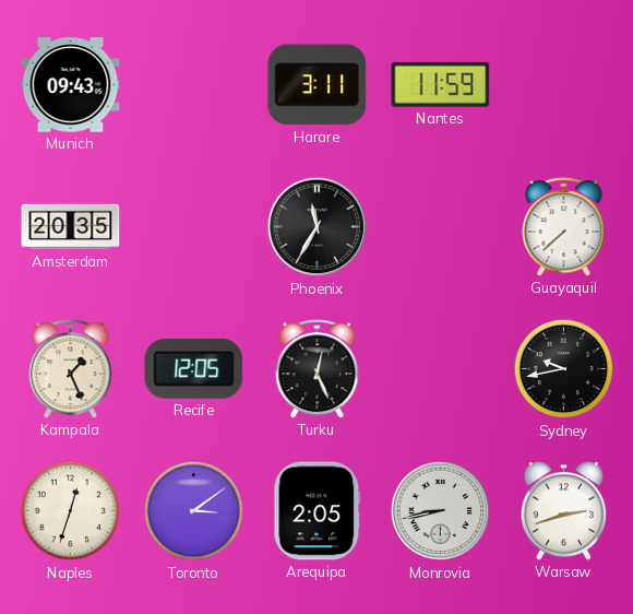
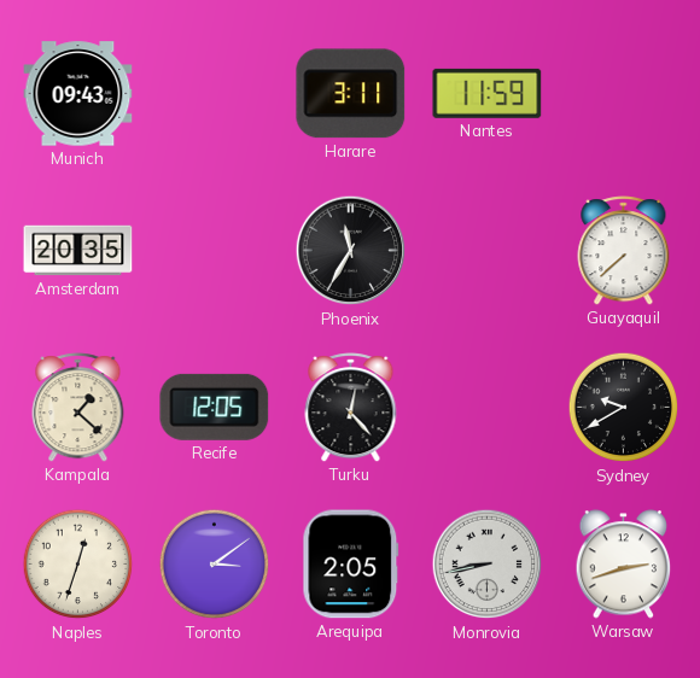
Kampala: 1:26 -> 1:22 (78, 408)
Turku: 12:26 -> 12:23 (351, 408)
Sydney: 9:43 -> 9:40 (624, 408)
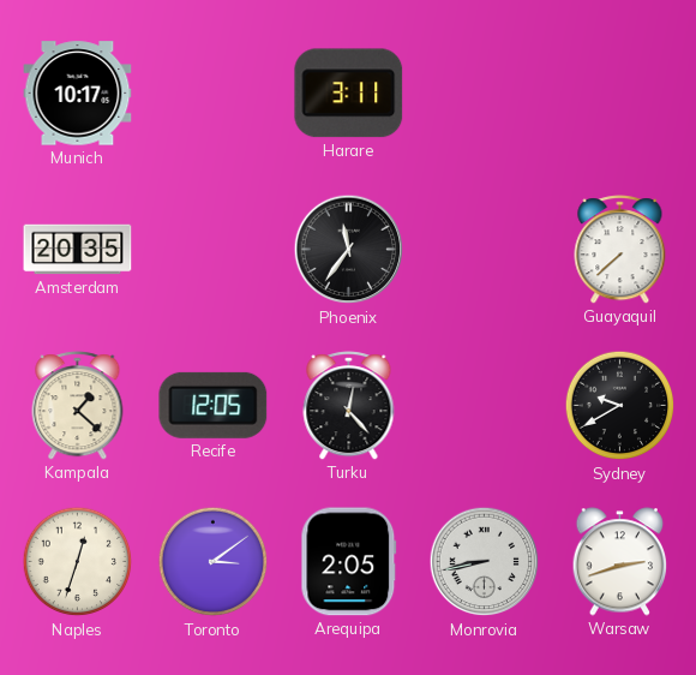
Munich: 09:43 -> 10:17 (78, 94)
Nantes: 11:59 -> none (488, 93)
Phoenix: 11:35 -> 11:36 (349, 250)
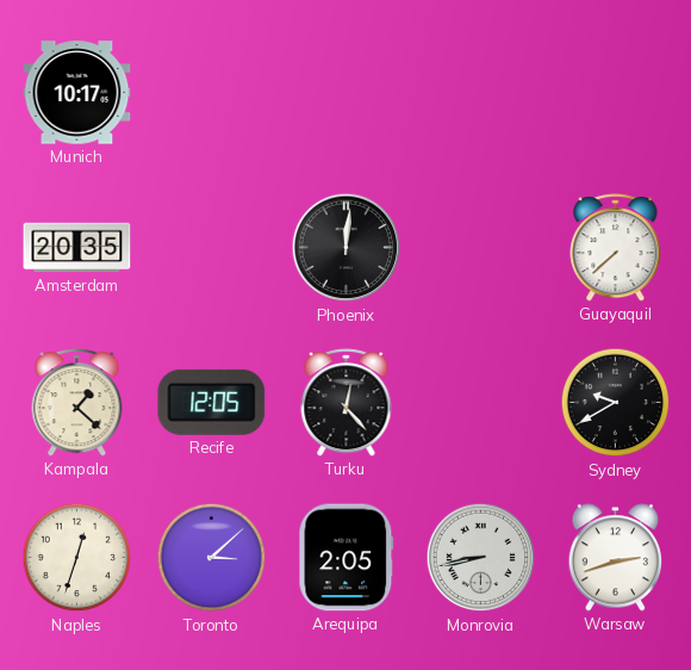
Harare: 3:11 -> none (349, 94)
Phoenix: 11:36 -> 12:01 (347, 248)
Toronto: 3:09 -> 3:08 (212, 558)
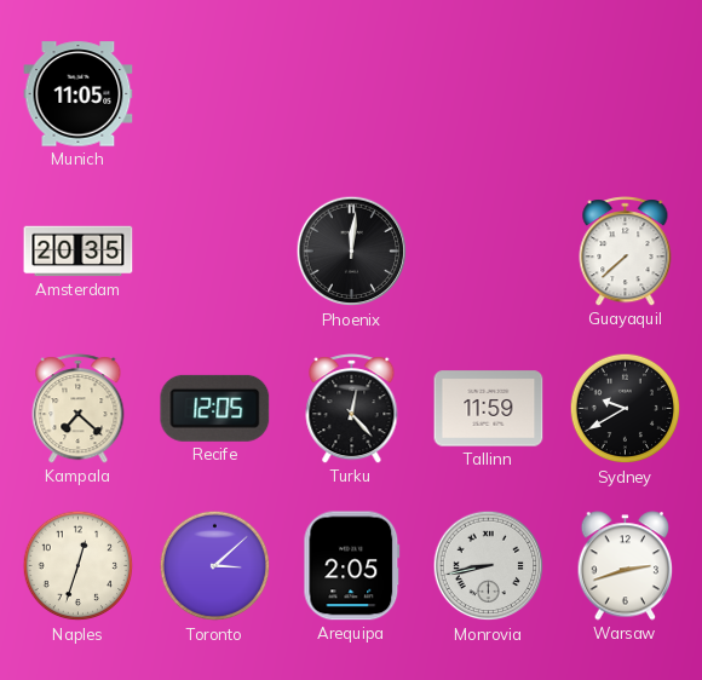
Munich: 10:17 -> 11:05 (79, 94)
Kampala: 1:22 -> 7:22 (79, 409)
Tallinn: none -> 11:59 (489, 409)
